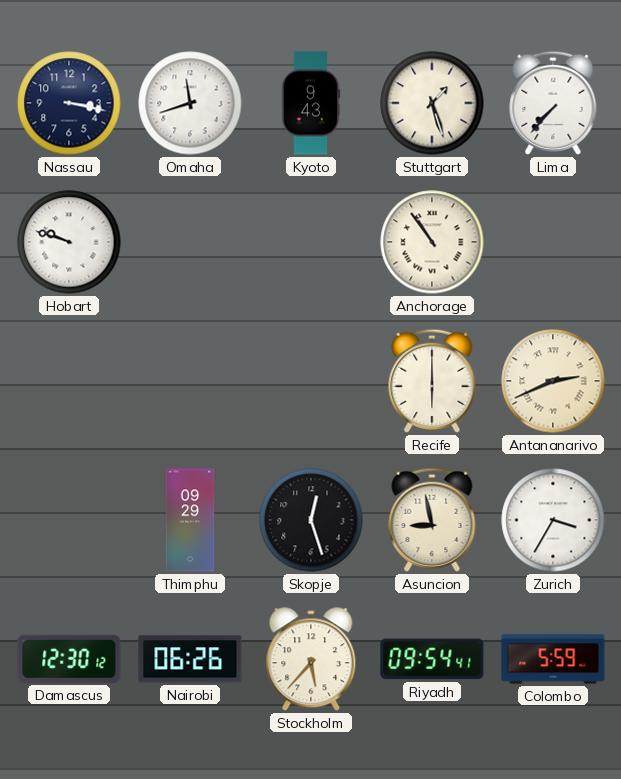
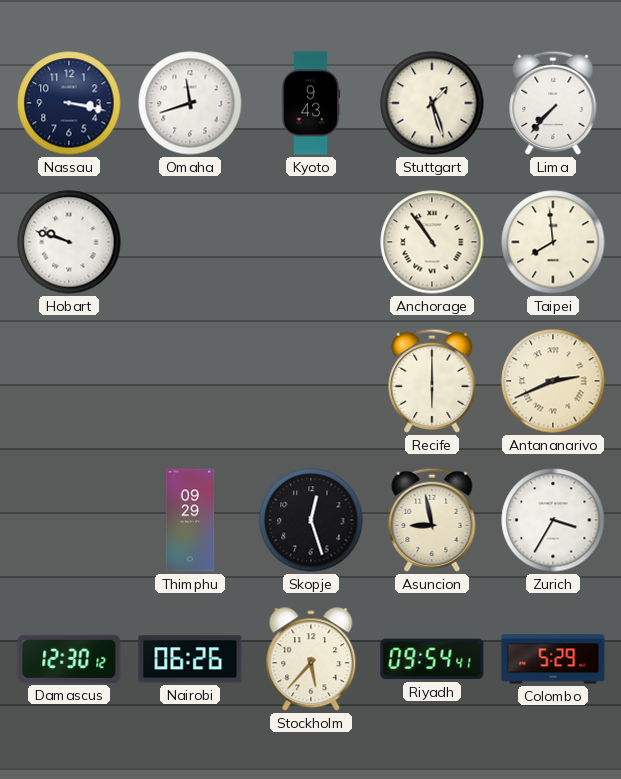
Taipei: none -> 7:59 (553, 242)
Colombo: 5:59 -> 5:29 (553, 659)
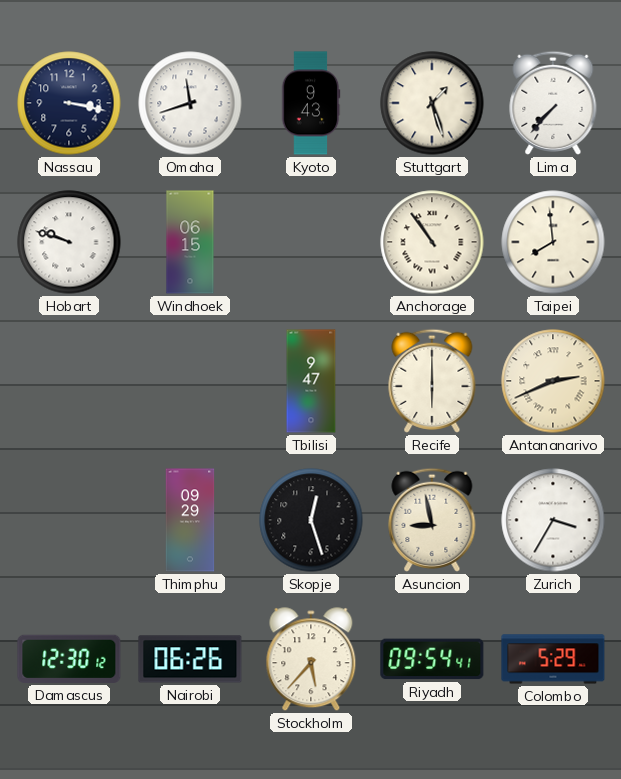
Windhoek: none -> 06:15 (190, 242)
Tbilisi: none -> 9:47 (311, 381)
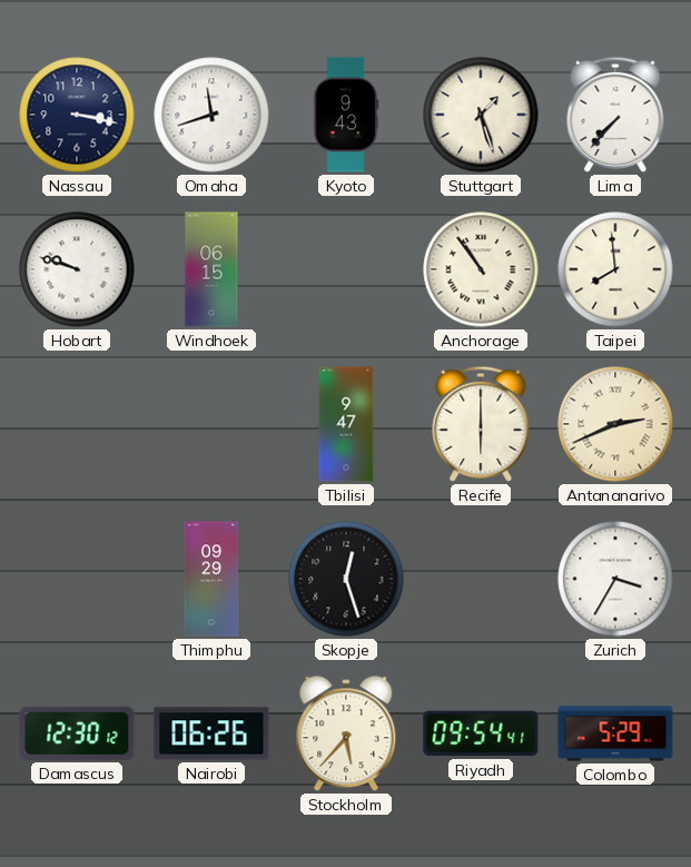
Asuncion: 8:58 -> none (432, 520)
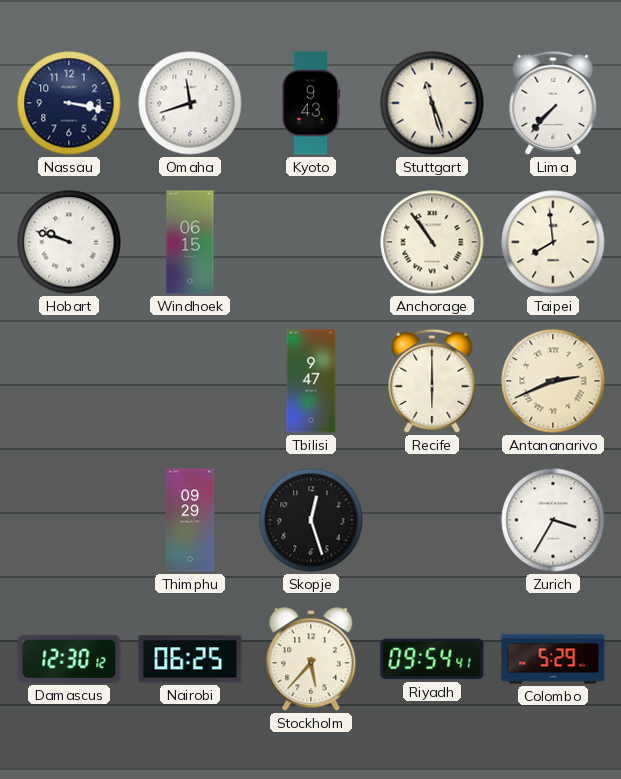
Stuttgart: 1:27 -> 11:27 (432, 103)
Nairobi: 06:26 -> 06:25 (190, 659)
